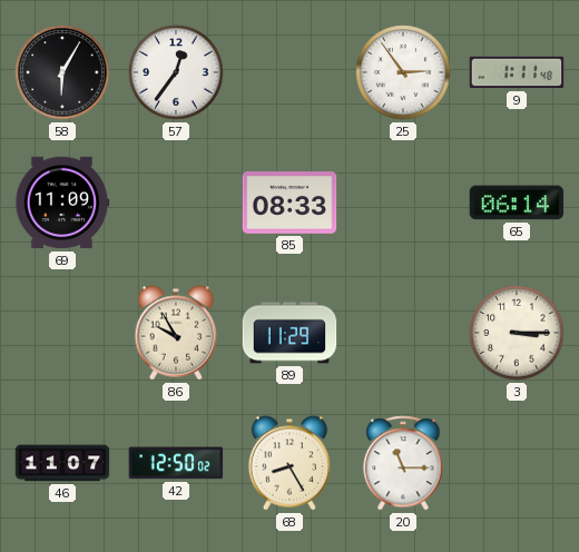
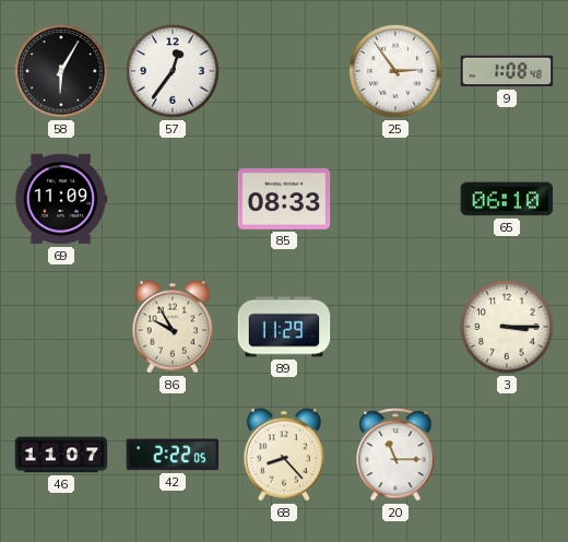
9: 1:11 -> 1:08 (507, 71)
65: 06:14 -> 06:10 (507, 199)
42: 12:50 -> 2:22 (173, 455)
68: 8:25 -> 8:23 (284, 455)
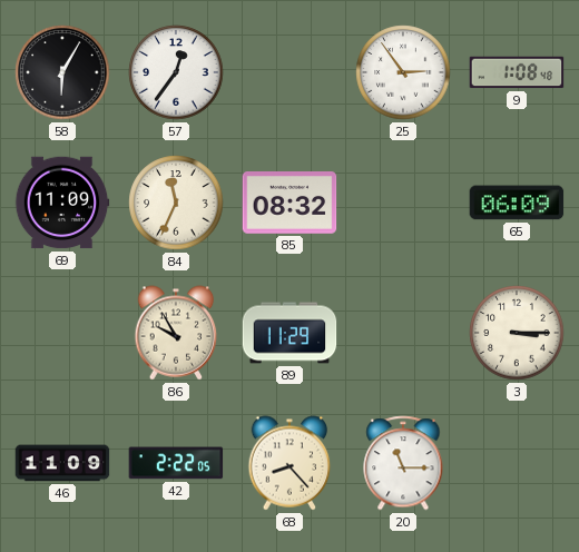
84: none -> 11:34 (176, 203)
85: 08:33 -> 08:32 (289, 204)
65: 06:10 -> 06:09 (517, 203)
46: 11:07 -> 11:09 (62, 463)
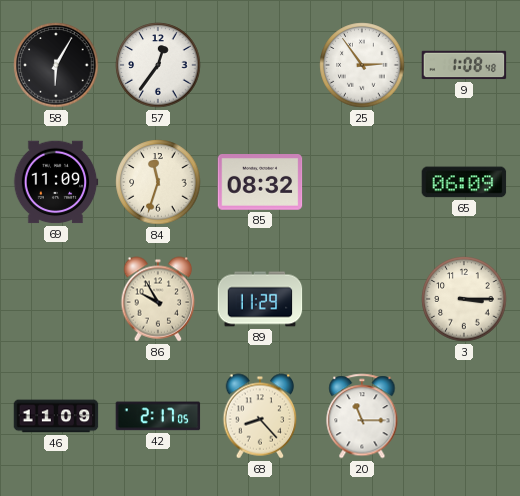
84: 11:34 -> 11:33 (158, 182)
42: 2:22 -> 2:17 (158, 416)
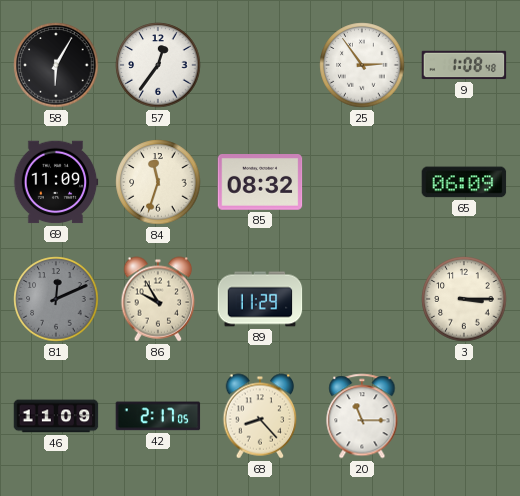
81: none -> 12:11 (56, 299)
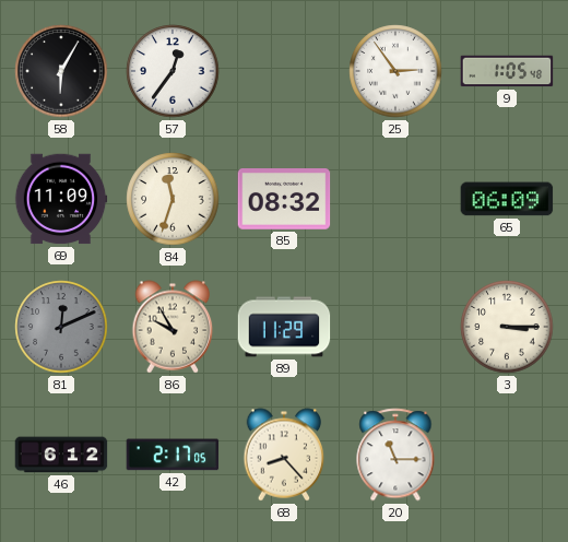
9: 1:08 -> 1:05 (507, 71)
46: 11:09 -> 6:12 (61, 455)
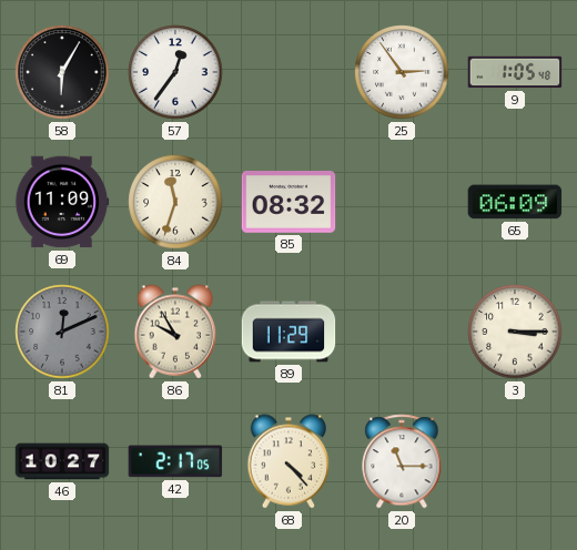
46: 6:12 -> 10:27 (62, 461)
68: 8:23 -> 4:23 (288, 461)
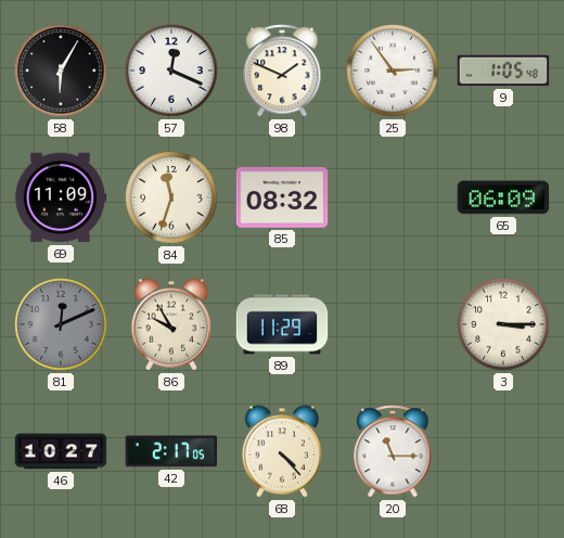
57: 12:36 -> 12:19 (171, 71)
98: none -> 1:49 (282, 71)
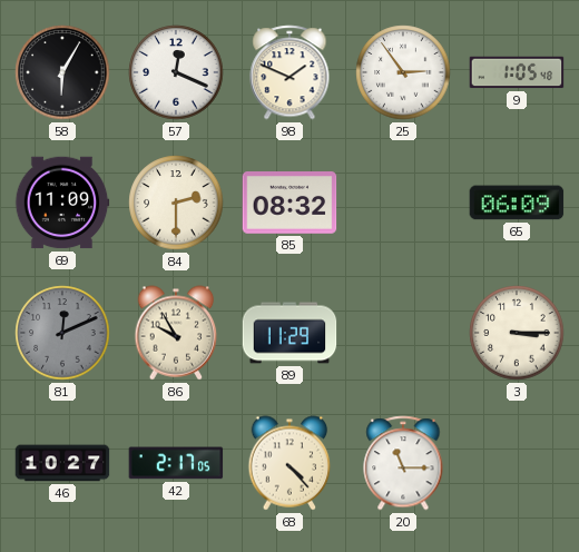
84: 11:33 -> 2:30 (176, 203)
